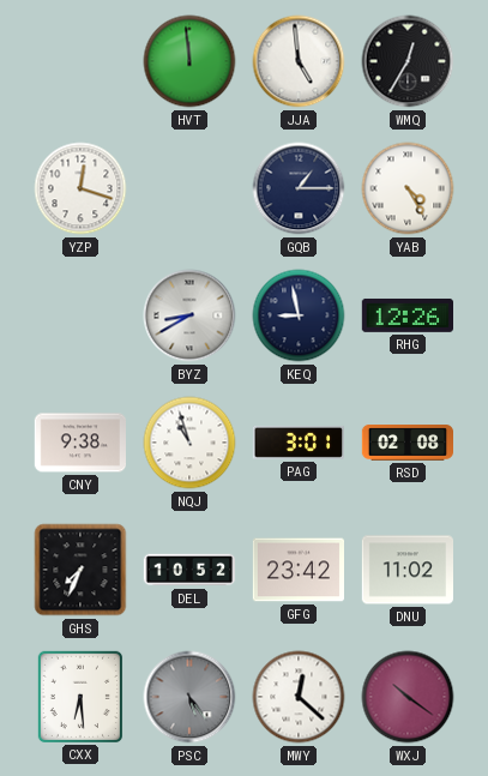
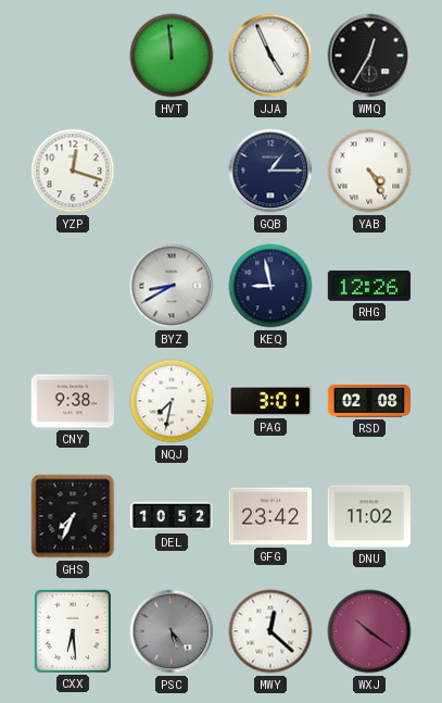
JJA: 4:59 -> 4:56 (270, 55)
NQJ: 10:57 -> 7:32 (172, 401)
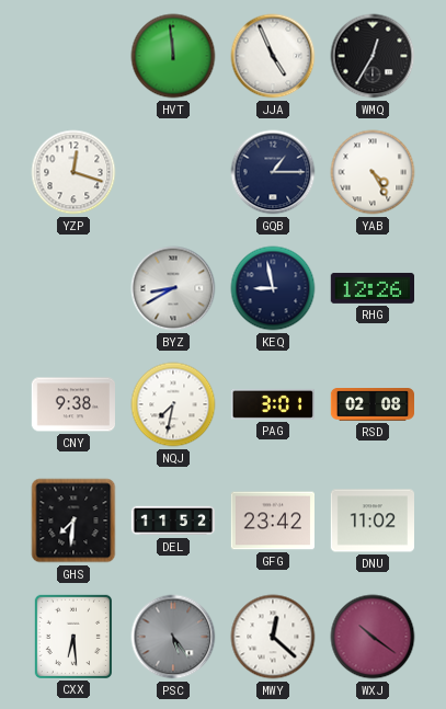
GHS: 7:34 -> 7:31 (73, 521)
DEL: 10:52 -> 11:52 (173, 521)
